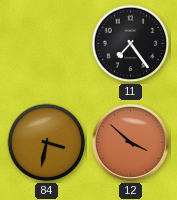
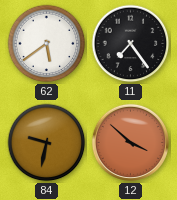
62: none -> 5:39 (47, 44)
84: 3:32 -> 9:32 (47, 143)
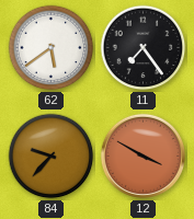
84: 9:32 -> 9:37 (52, 157)
12: 3:52 -> 3:50 (142, 155)
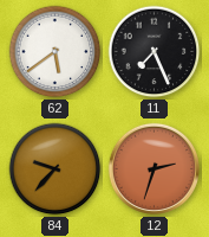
11: 7:24 -> 7:26 (155, 52)
12: 3:50 -> 2:33 (154, 168)
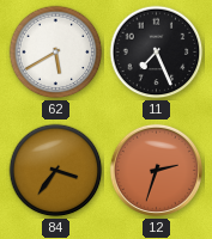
62: 5:39 -> 5:40 (56, 53)
84: 9:37 -> 3:36 (56, 171)
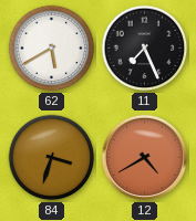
84: 3:36 -> 3:33 (52, 158)
12: 2:33 -> 4:40 (144, 157)
